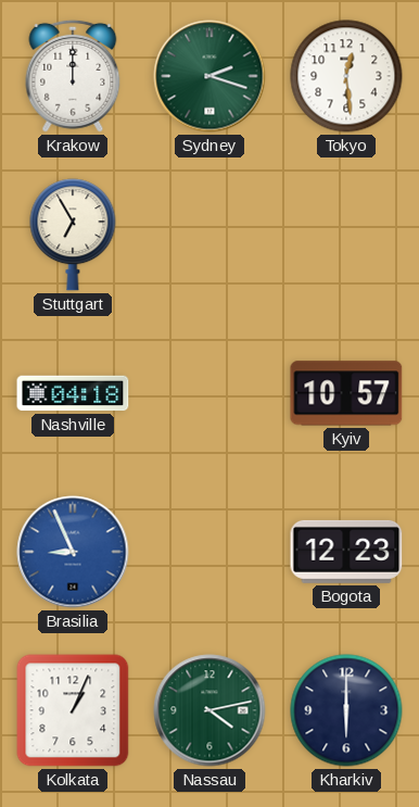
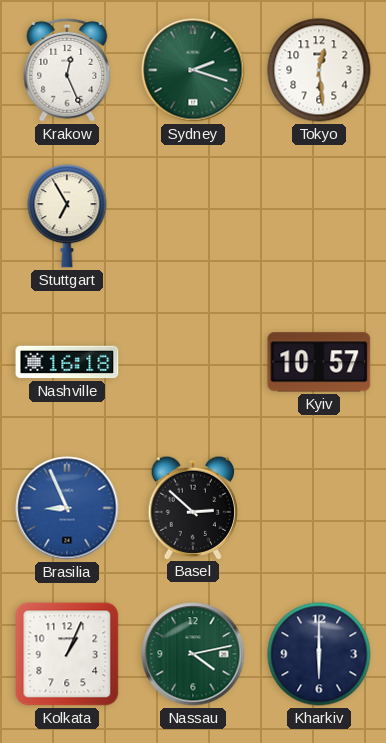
Krakow: 12:00 -> 12:26 (67, 70)
Nashville: 04:18 -> 16:18 (67, 362)
Basel: none -> 2:52 (193, 507)
Bogota: 12:23 -> none (346, 552)
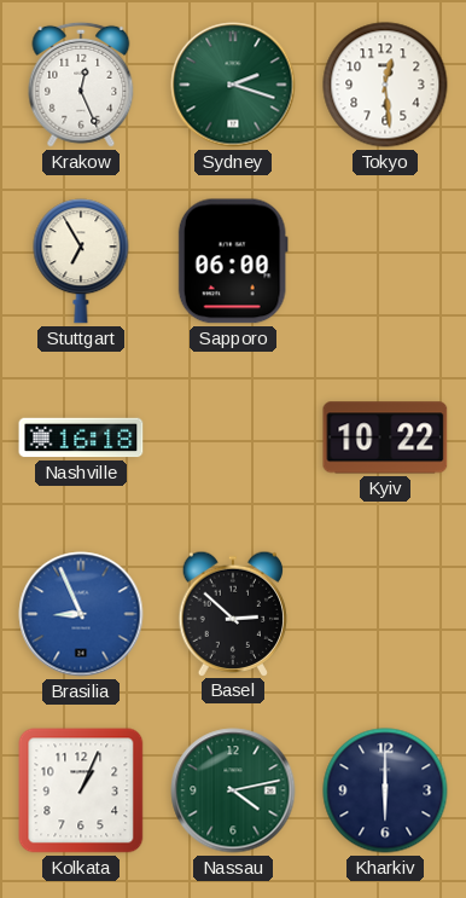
Sapporo: none -> 06:00 (233, 261)
Kyiv: 10:57 -> 10:22 (385, 438)
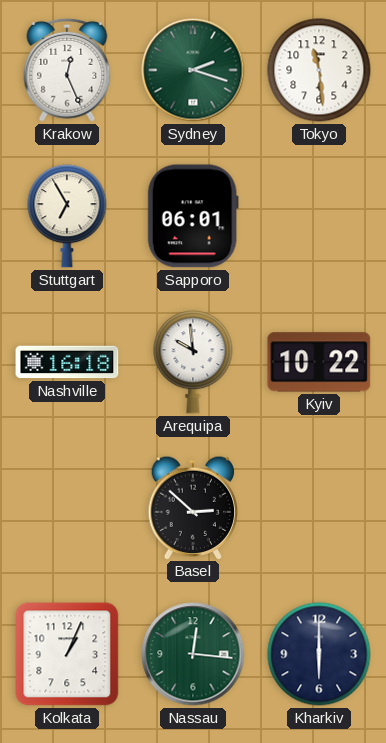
Tokyo: 12:29 -> 11:29 (319, 70)
Sapporo: 06:00 -> 06:01 (193, 216)
Arequipa: none -> 9:59 (193, 362)
Brasilia: 8:56 -> none (81, 614)
Nassau: 4:13 -> 12:16 (193, 654)
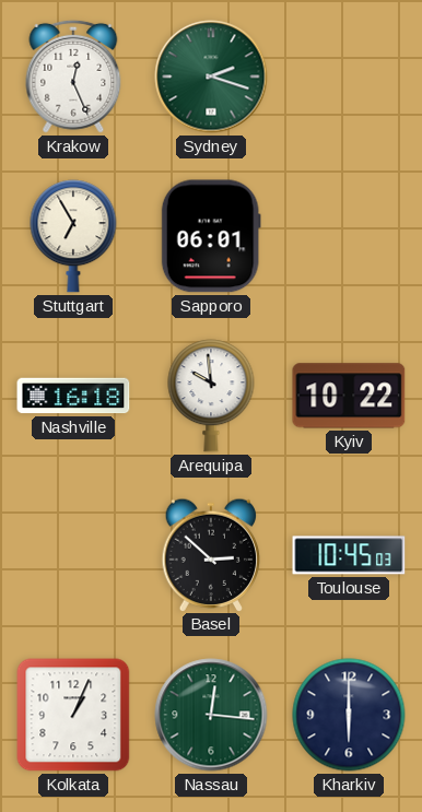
Tokyo: 11:29 -> none (319, 70)
Toulouse: none -> 10:45 (349, 555)
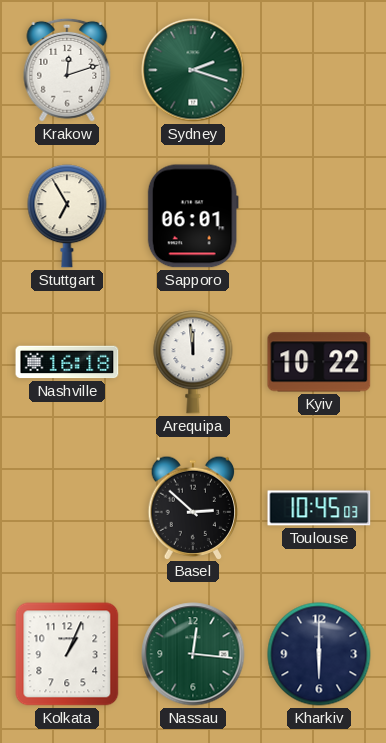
Krakow: 12:26 -> 12:12 (67, 70)
Arequipa: 9:59 -> 11:59 (193, 362)
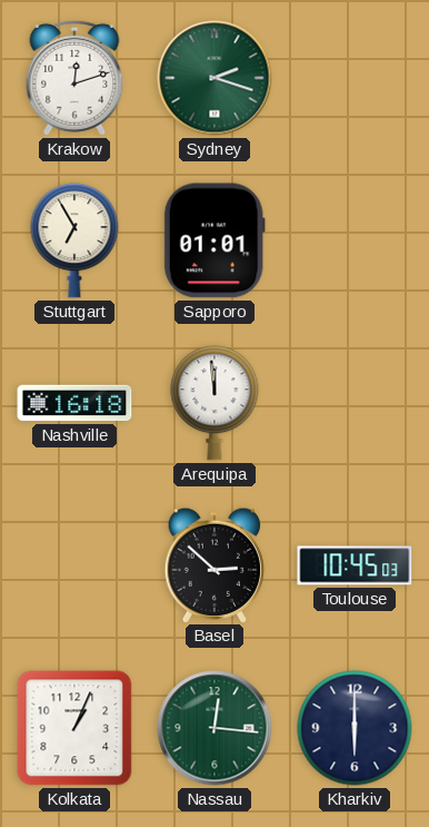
Sapporo: 06:01 -> 01:01 (214, 240)
Kyiv: 10:22 -> none (319, 362)
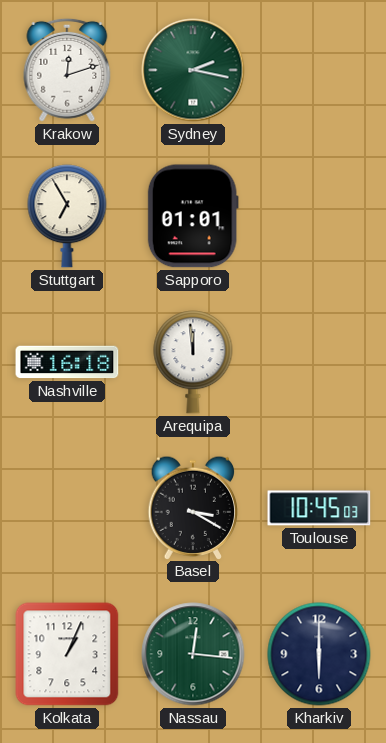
Sydney: 2:18 -> 2:17 (193, 70)
Basel: 2:52 -> 3:20 (193, 507)
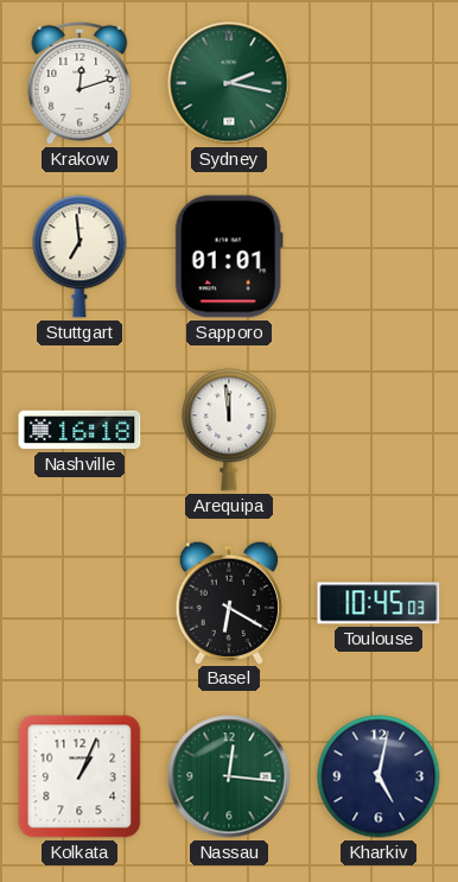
Stuttgart: 6:55 -> 6:59 (79, 256)
Basel: 3:20 -> 6:20 (229, 602)
Kharkiv: 6:00 -> 5:02 (379, 776)
